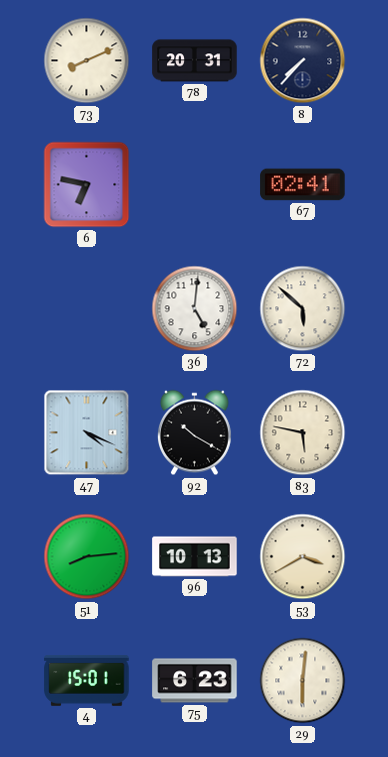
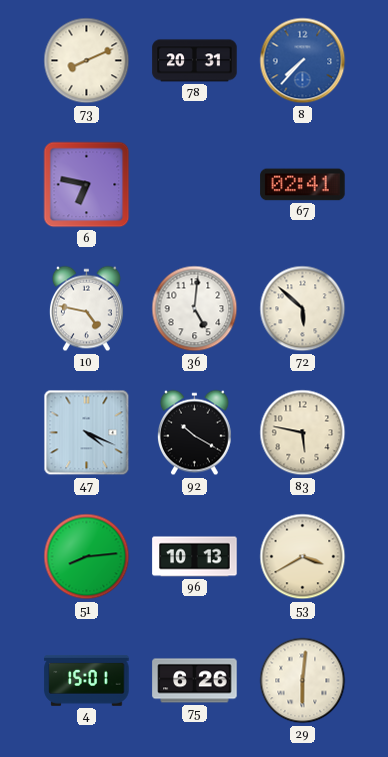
8 dial: navy -> blue (303, 61)
10: none -> 4:47 (86, 309)
75: 6:23 -> 6:26 (195, 681)
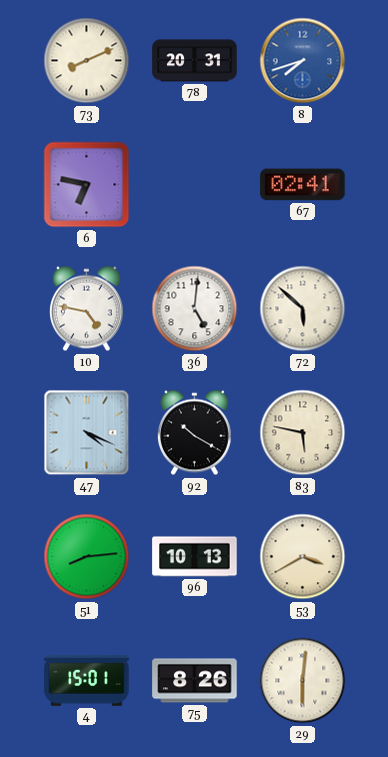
8: 7:37 -> 7:42 (303, 61)
75: 6:26 -> 8:26 (195, 681)
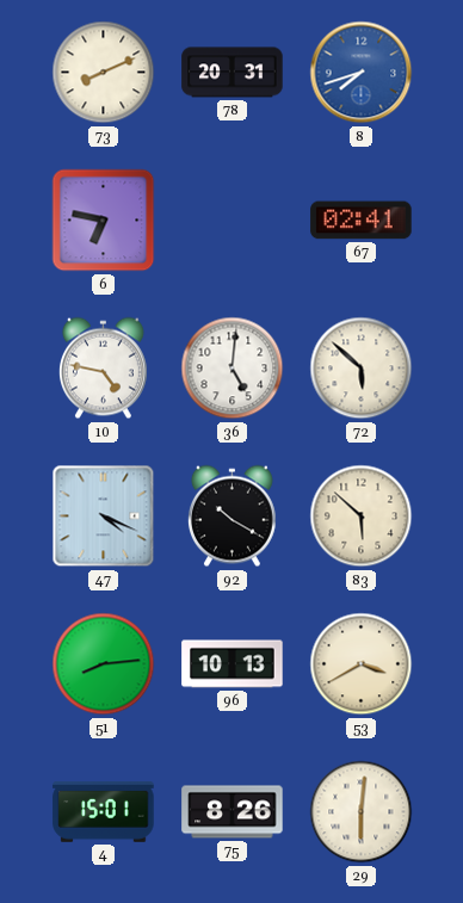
83: 5:47 -> 5:52 (362, 517)
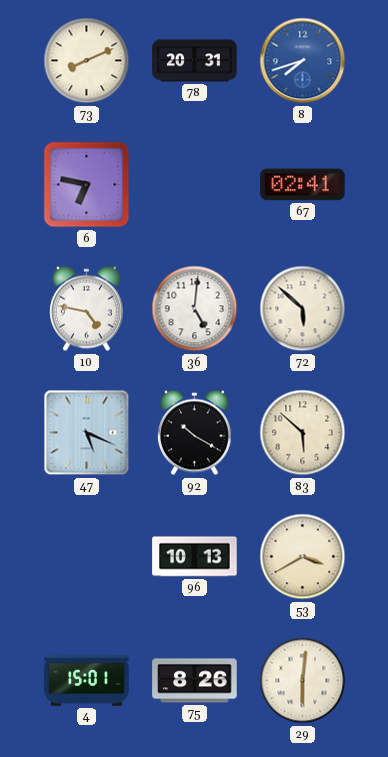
47: 4:19 -> 5:19 (87, 433)
51: 8:14 -> none (104, 664)
